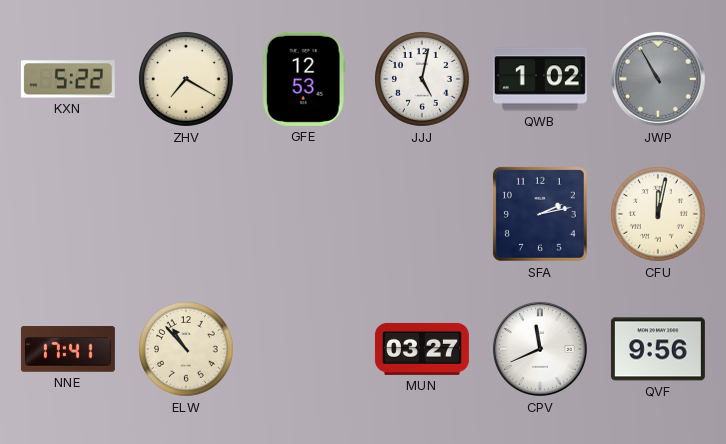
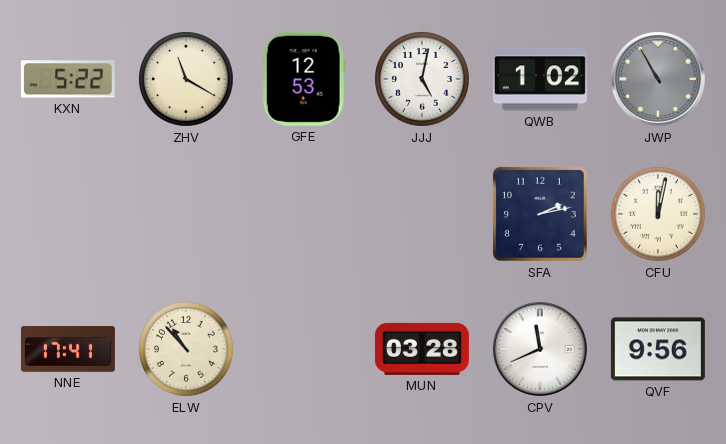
ZHV: 7:20 -> 11:20 (187, 80)
MUN: 03:27 -> 03:28 (422, 349)
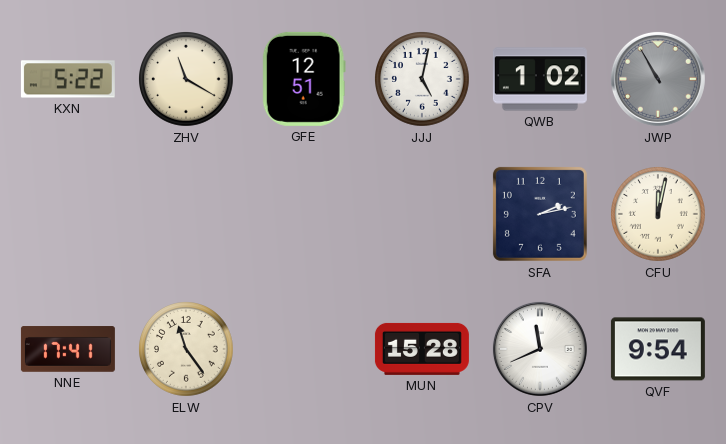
GFE: 12:53 -> 12:51 (304, 79)
ELW: 10:53 -> 11:24 (187, 350)
MUN: 03:28 -> 15:28 (422, 349)
QVF: 9:56 -> 9:54 (658, 349)
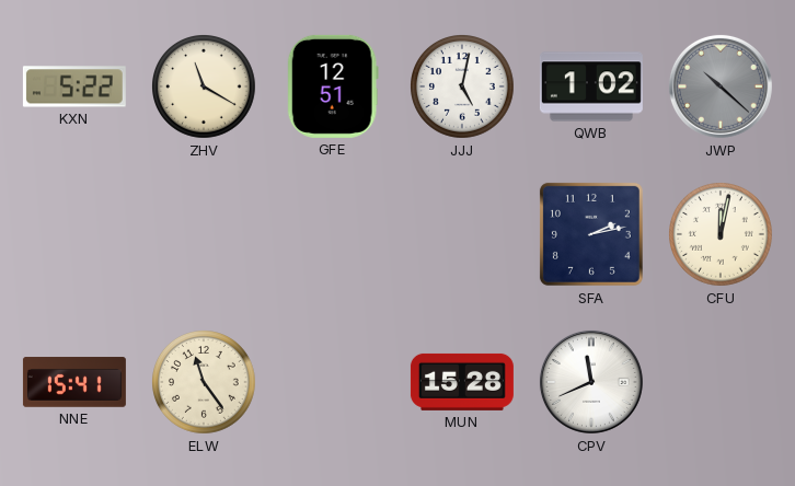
JWP: 10:55 -> 10:22 (721, 86)
NNE: 17:41 -> 15:41 (74, 382)
QVF: 9:54 -> none (658, 349)
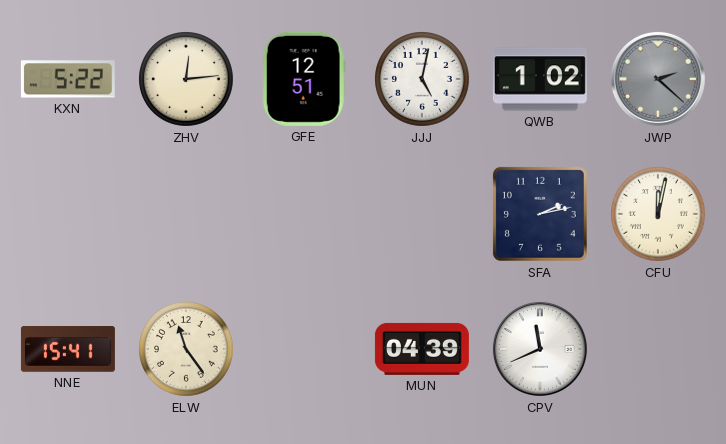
ZHV: 11:20 -> 12:14 (187, 80)
JWP: 10:22 -> 2:22 (658, 79)
MUN: 15:28 -> 04:39 (422, 349)
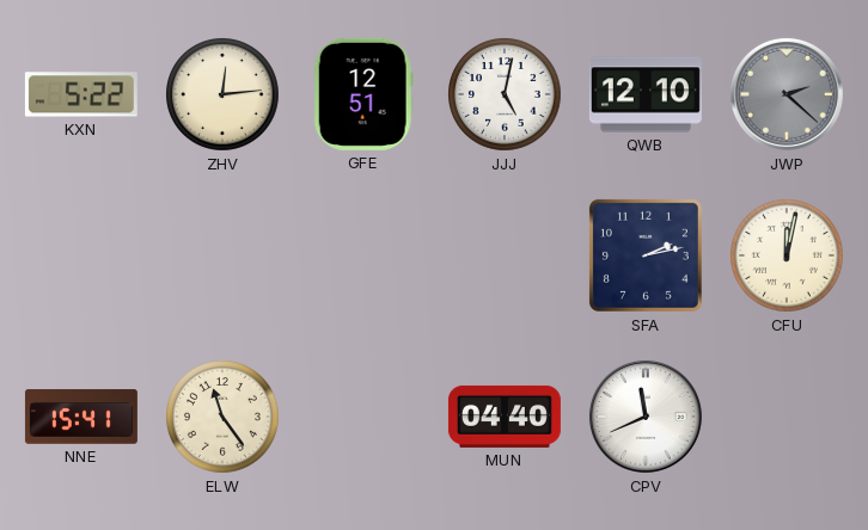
QWB: 1:02 -> 12:10 (646, 94)
MUN: 04:39 -> 04:40 (505, 417)
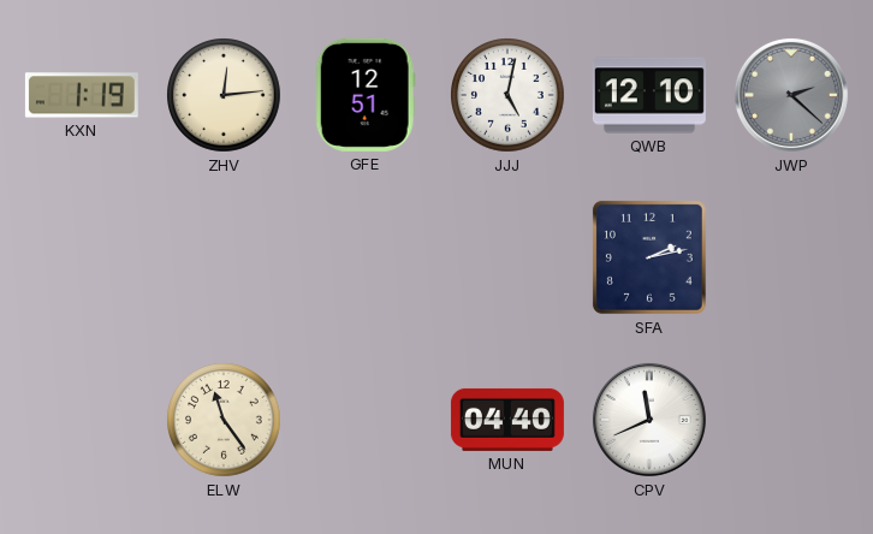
KXN: 5:22 -> 1:19 (82, 95)
CFU: 12:02 -> none (788, 257)
NNE: 15:41 -> none (81, 417)
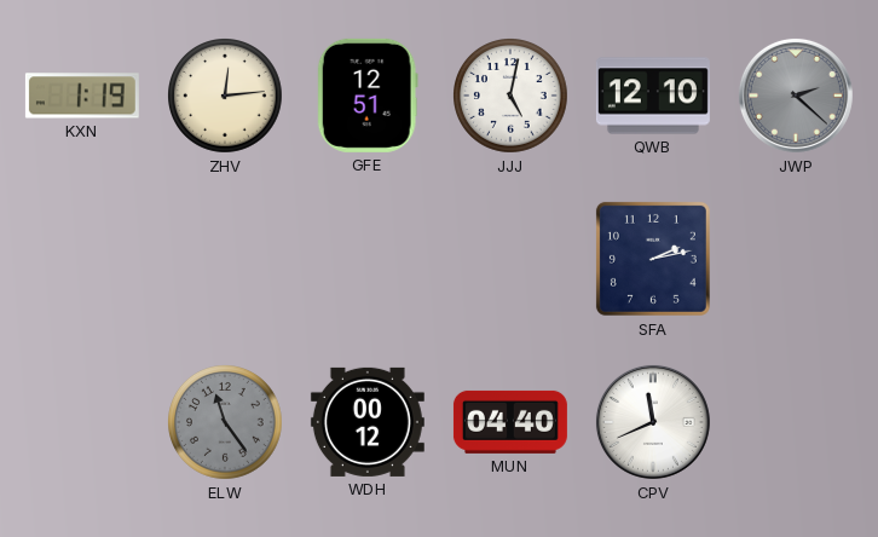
ELW dial: cream -> grey (226, 423)
WDH: none -> 00:12 (368, 422)
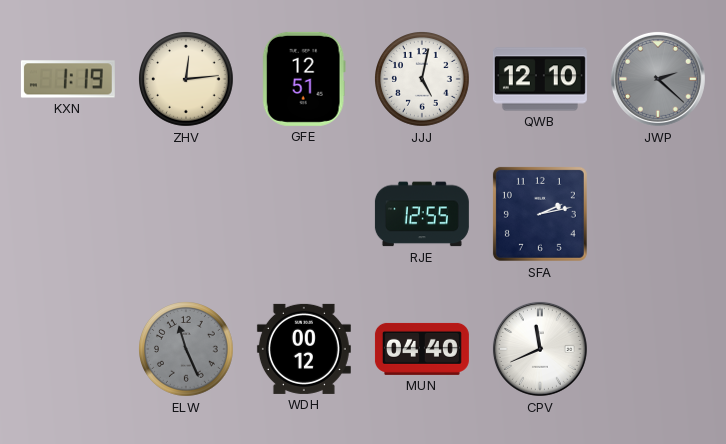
RJE: none -> 12:55 (422, 214)
ELW: 11:24 -> 11:26 (187, 350)
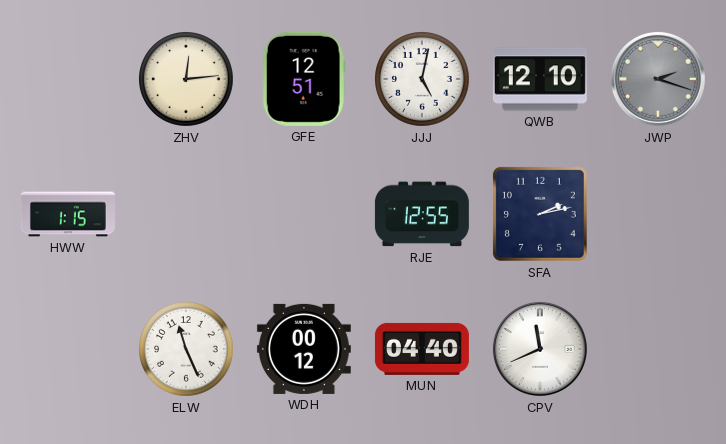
KXN: 1:19 -> none (68, 79)
JWP: 2:22 -> 2:18 (658, 79)
HWW: none -> 1:15 (68, 214)
ELW dial: grey -> white (187, 350)
